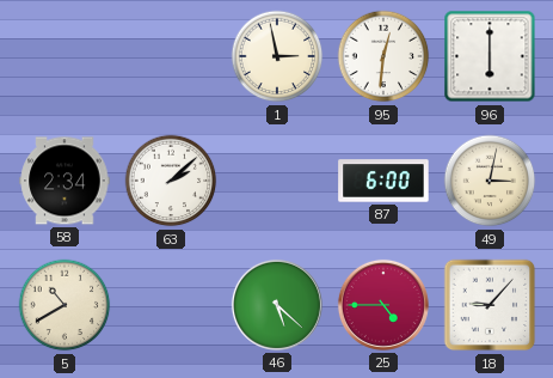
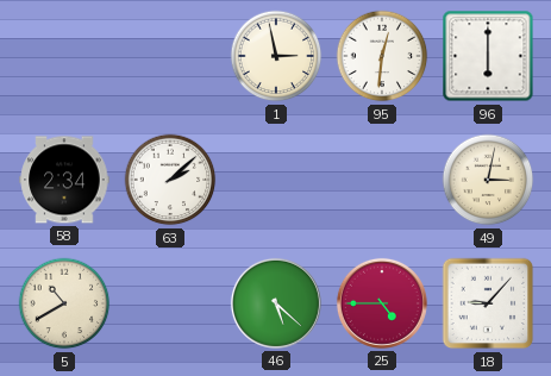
87: 6:00 -> none (383, 181)
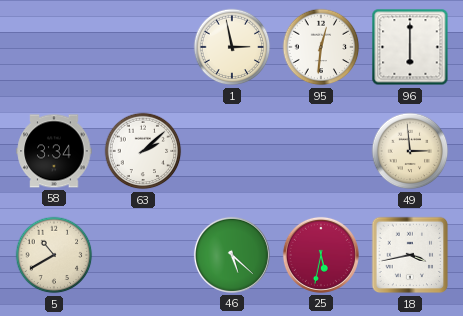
58: 2:34 -> 3:34 (54, 151)
49: 3:02 -> 2:59 (410, 151)
25: 4:45 -> 5:32 (321, 255)
18: 9:07 -> 3:43 (410, 255)
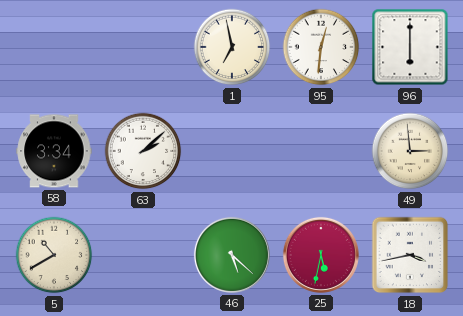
1: 2:58 -> 6:58 (232, 47)
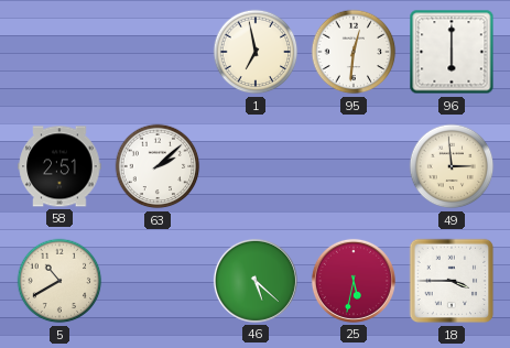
58: 3:34 -> 2:51 (59, 166)
18: 3:43 -> 3:45 (452, 281)
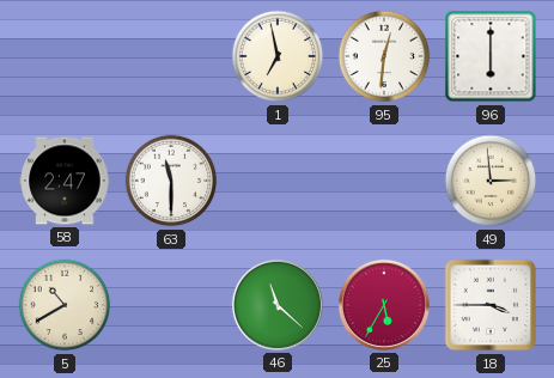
58: 2:51 -> 2:47 (65, 181)
63: 2:08 -> 11:30 (171, 181)
46: 5:22 -> 11:22 (278, 305)
25: 5:32 -> 5:35 (384, 305)
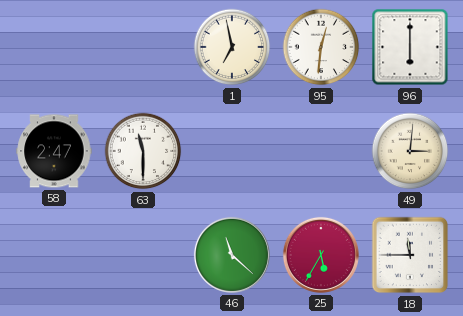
49: 2:59 -> 3:01 (410, 151)
5: 10:40 -> none (65, 305)
18: 3:45 -> 11:45 (410, 255)
